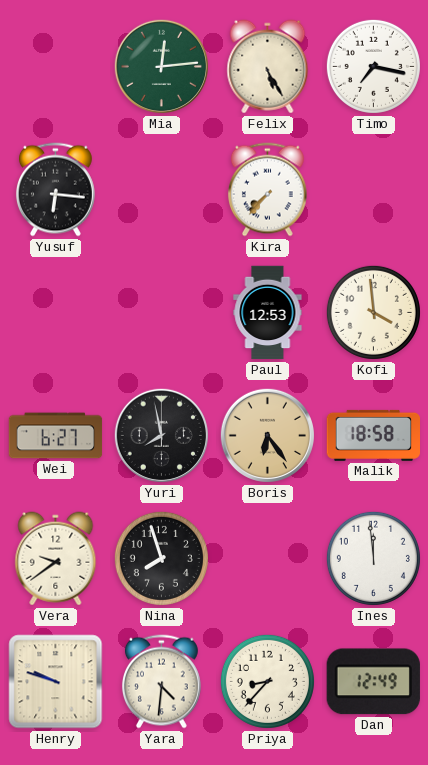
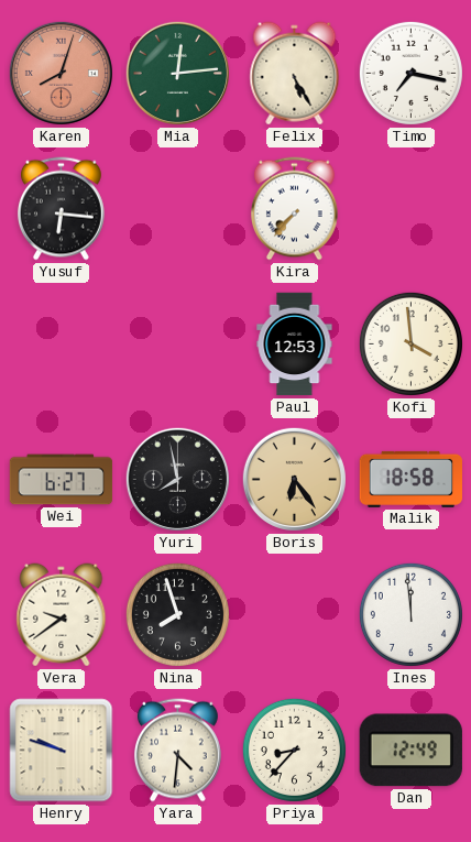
Karen: none -> 8:03 (61, 73)
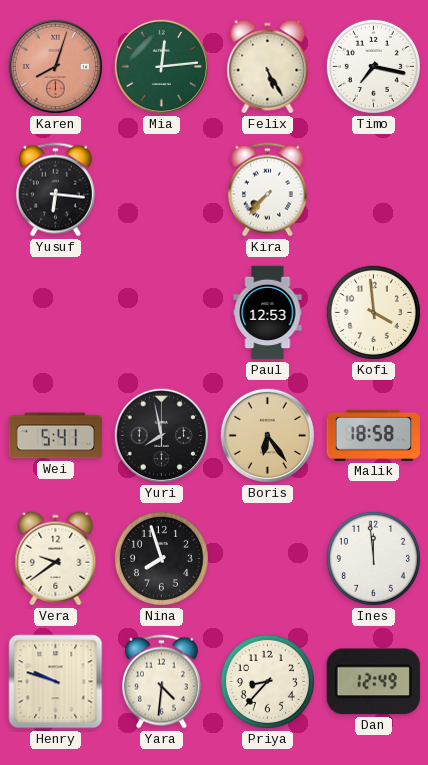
Wei: 6:27 -> 5:41 (56, 436)
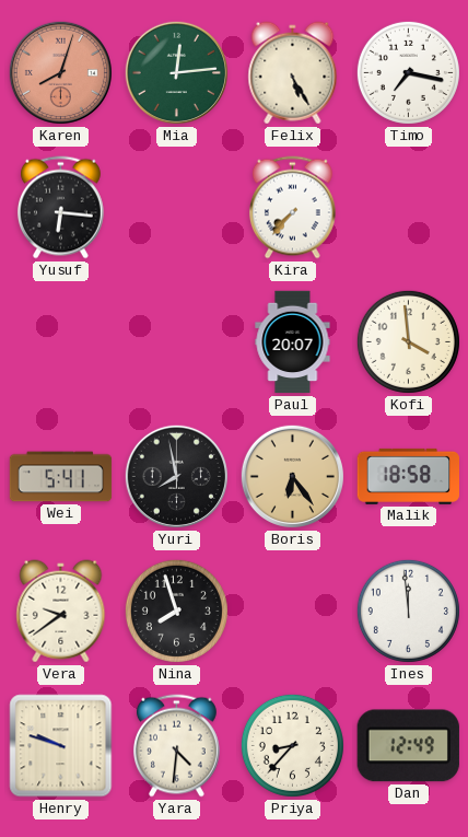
Paul: 12:53 -> 20:07 (293, 342)
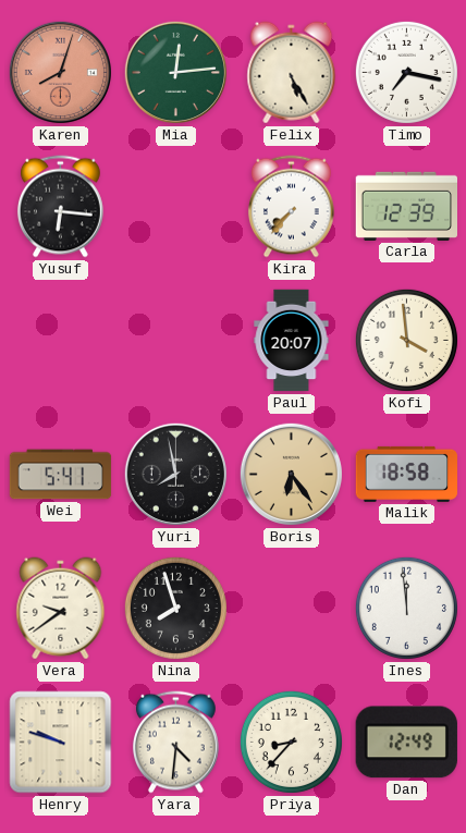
Carla: none -> 12:39 (407, 206)
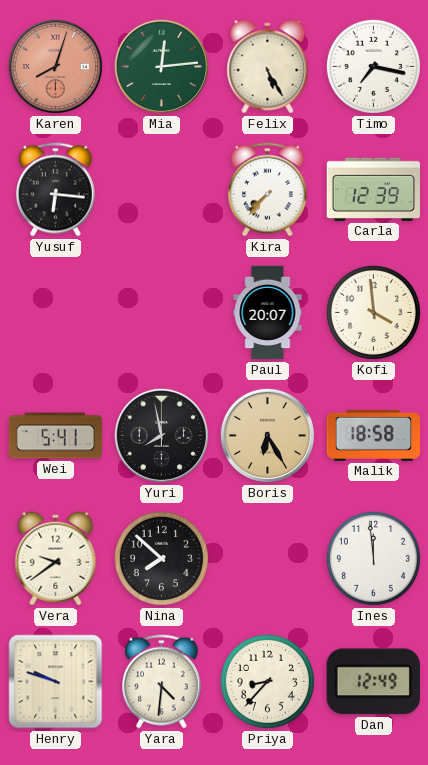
Boris: 6:24 -> 6:25 (267, 435)
Nina: 7:57 -> 7:52 (161, 558)
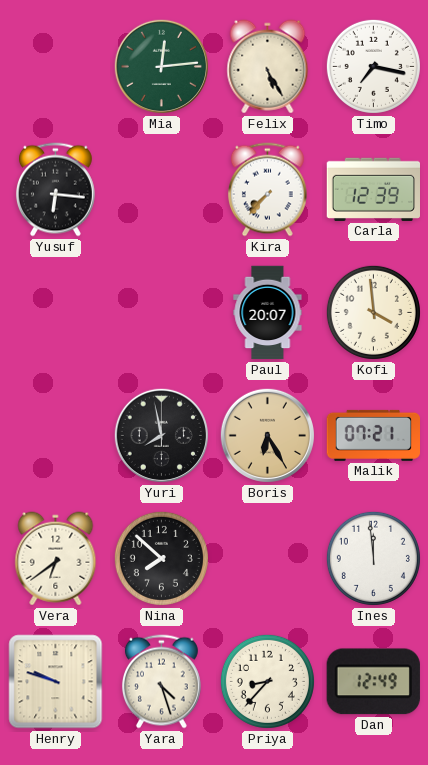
Karen: 8:03 -> none (55, 66)
Wei: 5:41 -> none (56, 436)
Malik: 18:58 -> 07:21 (374, 435)
Vera: 9:39 -> 6:39 (56, 559)
Yara: 4:31 -> 4:27 (161, 682)
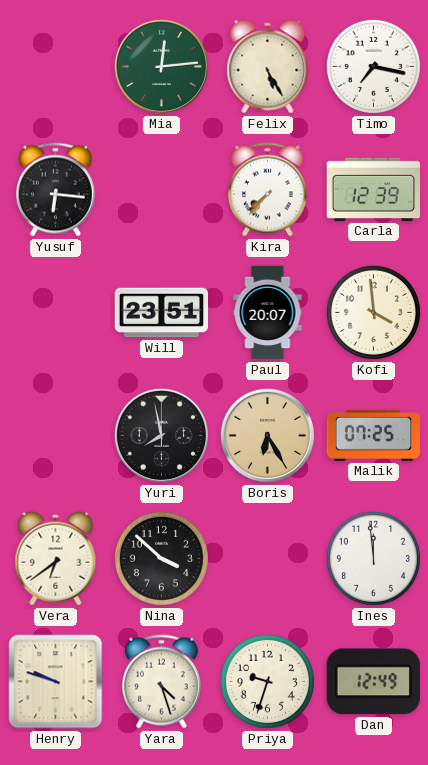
Will: none -> 23:51 (162, 313)
Malik: 07:21 -> 07:25 (374, 435)
Nina: 7:52 -> 3:52 (161, 558)
Priya: 8:37 -> 9:33 (267, 681)
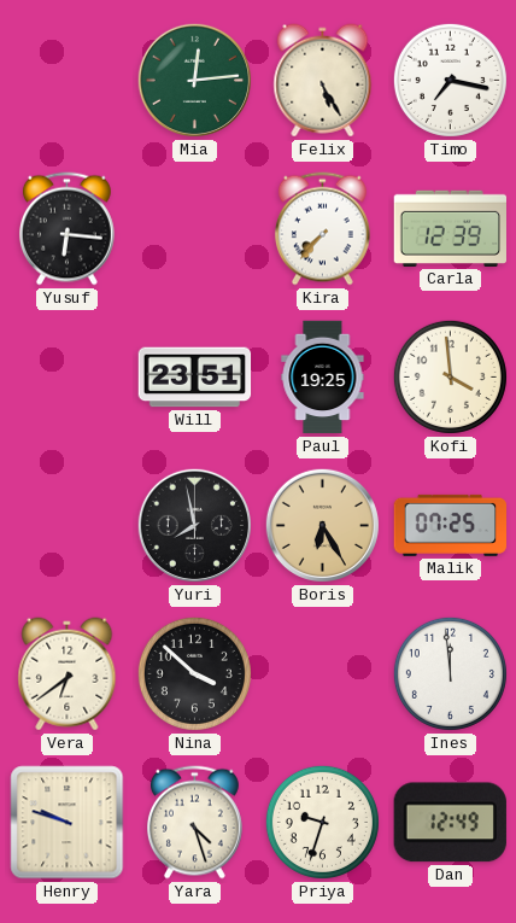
Paul: 20:07 -> 19:25 (323, 378)
